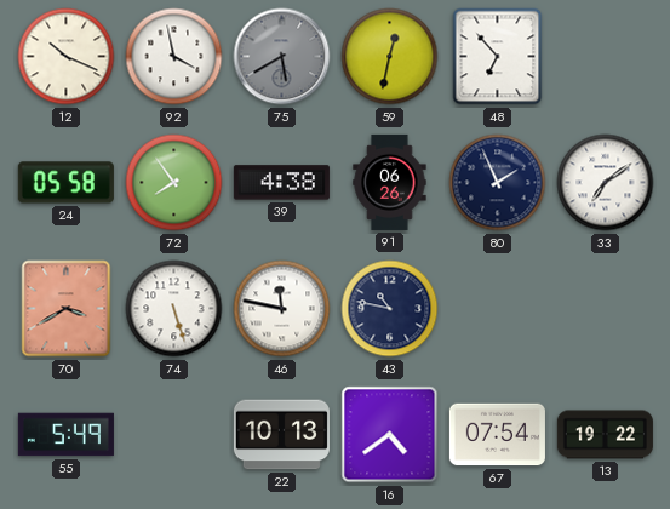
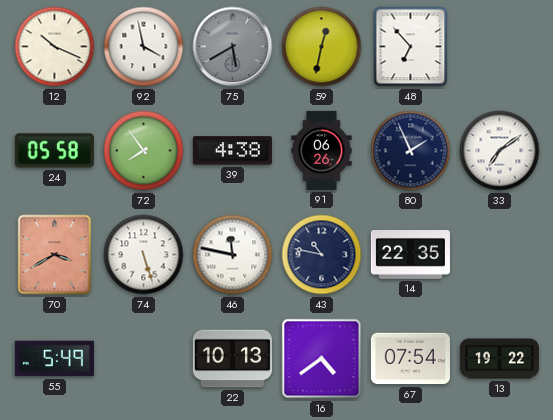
14: none -> 22:35 (410, 255)
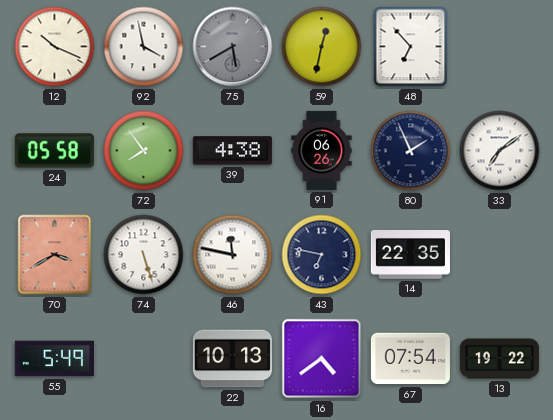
43: 10:47 -> 6:47 (322, 255)
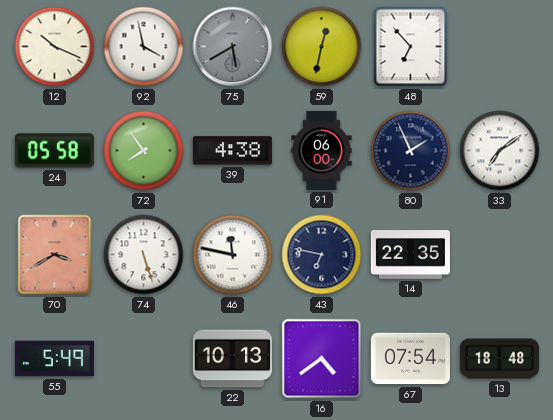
91: 06:26 -> 06:00 (322, 150)
13: 19:22 -> 18:48 (499, 359)
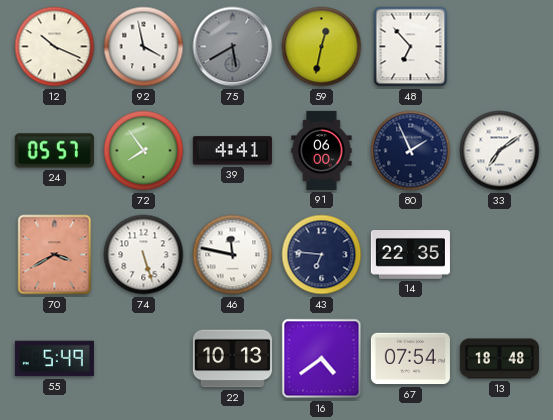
24: 05:58 -> 05:57 (54, 151)
39: 4:38 -> 4:41 (232, 151)
43: 6:47 -> 6:46 (322, 255)
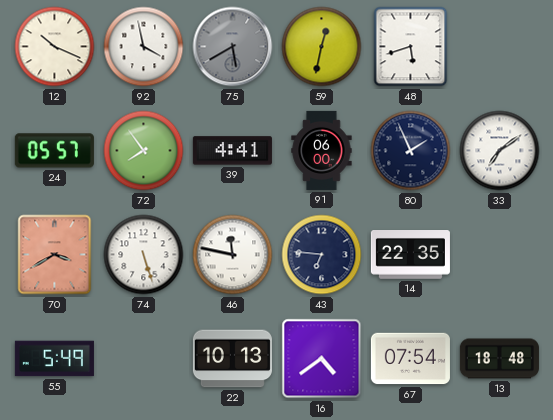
48: 6:53 -> 5:42 (411, 47)
